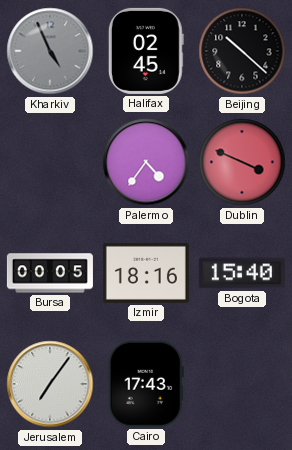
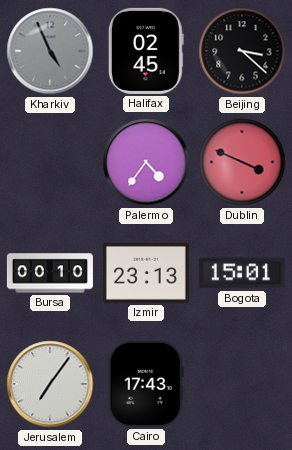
Beijing: 10:22 -> 3:22 (242, 51)
Bursa: 00:05 -> 00:10 (50, 273)
Izmir: 18:16 -> 23:13 (146, 273)
Bogota: 15:40 -> 15:01 (242, 273)
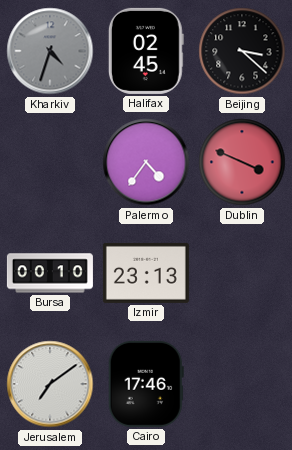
Kharkiv: 4:56 -> 4:33 (50, 51)
Bogota: 15:01 -> none (242, 273)
Jerusalem: 7:06 -> 7:09 (50, 384)
Cairo: 17:43 -> 17:46 (146, 384)
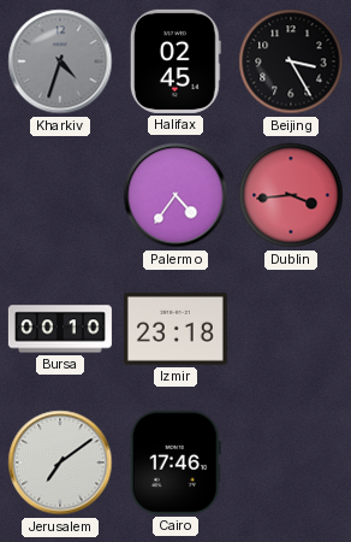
Beijing: 3:22 -> 3:25 (291, 61)
Dublin: 3:49 -> 3:44 (291, 195)
Izmir: 23:13 -> 23:18 (175, 329)
